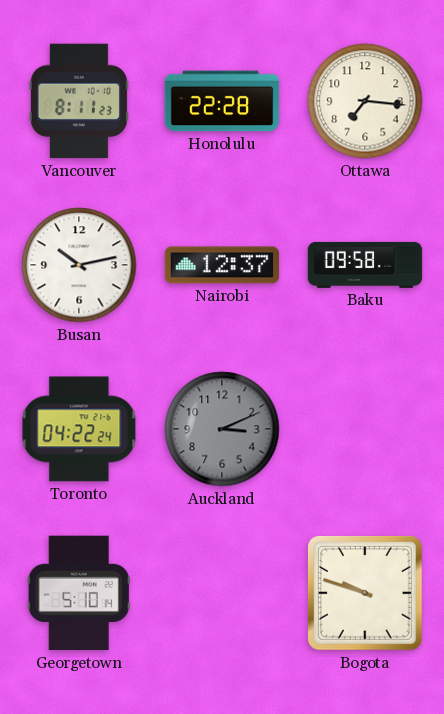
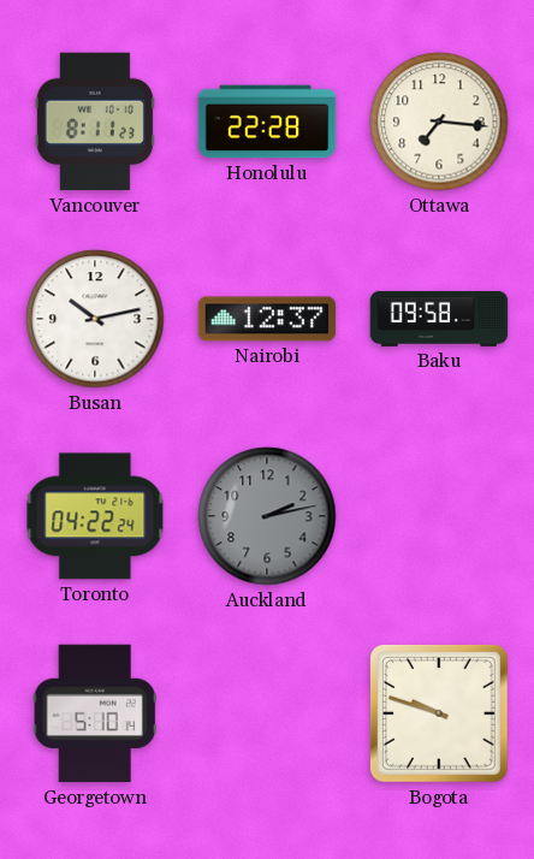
Auckland: 3:11 -> 2:13 (267, 516)
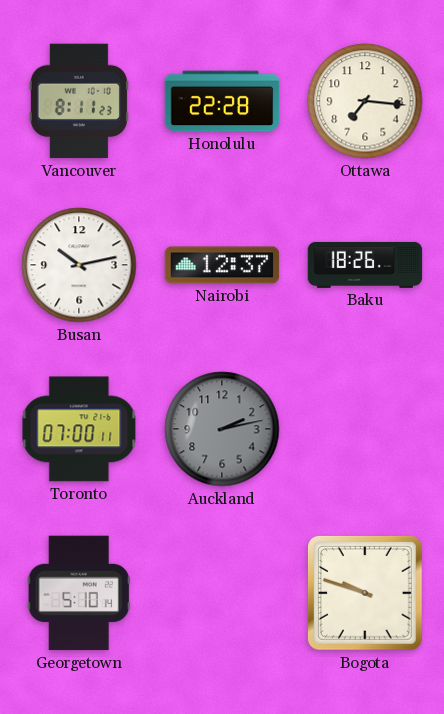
Baku: 09:58 -> 18:26 (365, 265)
Toronto: 04:22 -> 07:00 (79, 429)
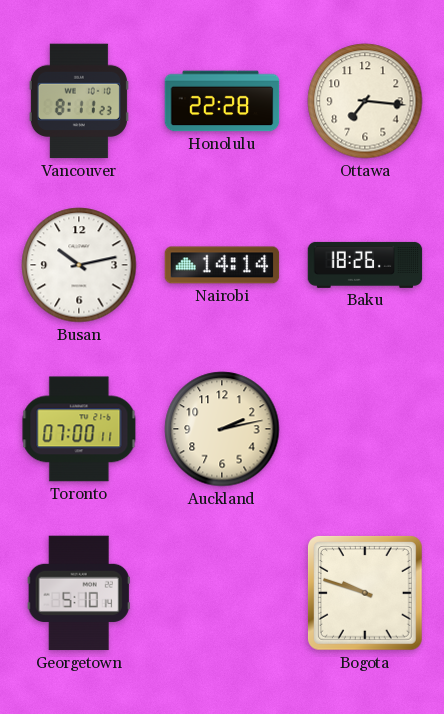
Nairobi: 12:37 -> 14:14 (222, 265)
Auckland dial: grey -> cream (222, 429)
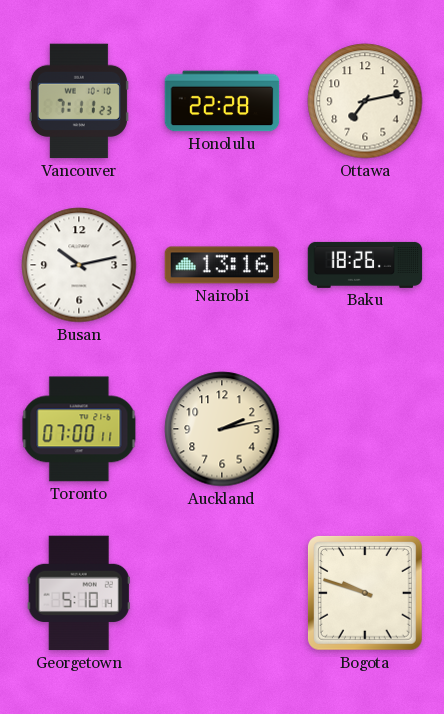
Vancouver: 8:11 -> 7:11 (79, 101)
Ottawa: 7:16 -> 7:13 (365, 101)
Nairobi: 14:14 -> 13:16 (222, 265)
